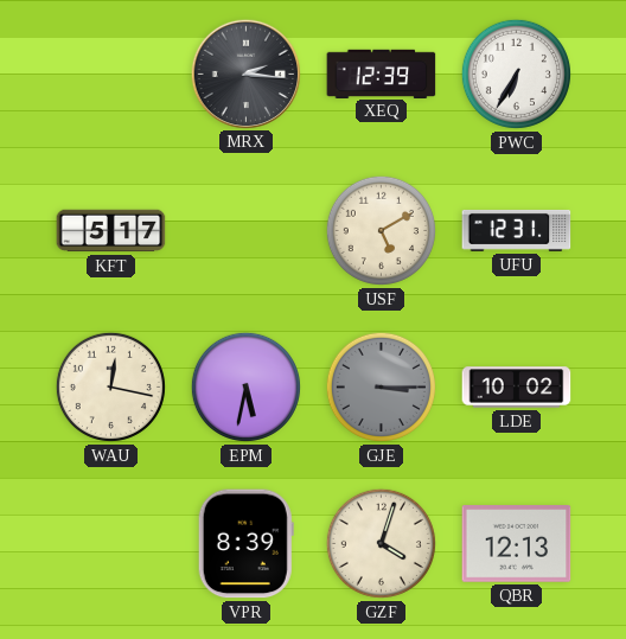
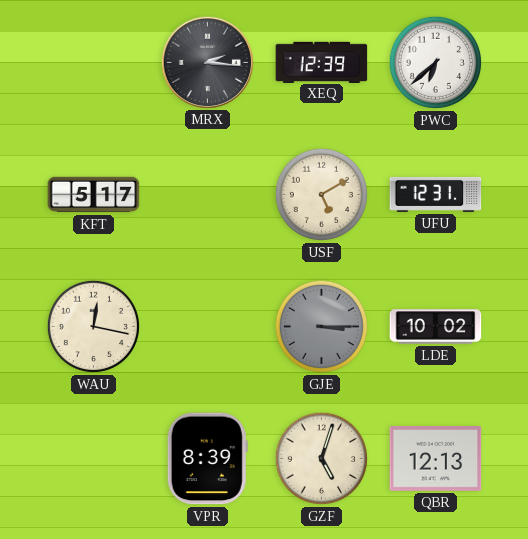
PWC: 6:35 -> 6:38 (435, 62)
EPM: 5:32 -> none (245, 386)
GZF: 4:03 -> 5:03 (321, 458)
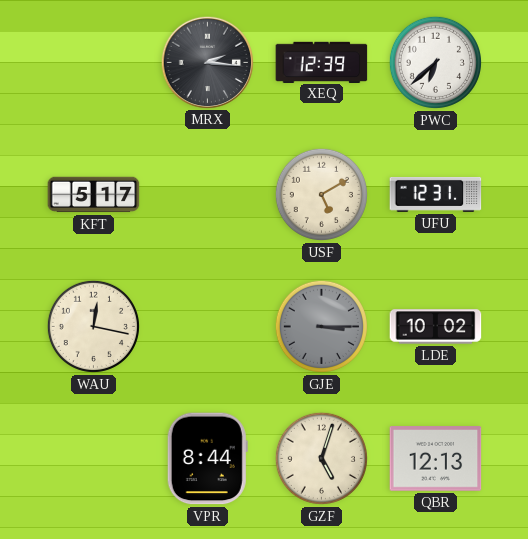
VPR: 8:39 -> 8:44 (207, 459)
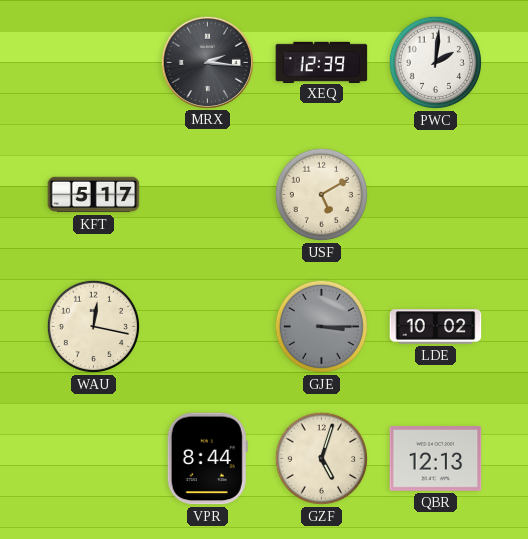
PWC: 6:38 -> 2:01 (435, 62)
UFU: 12:31 -> none (436, 194)
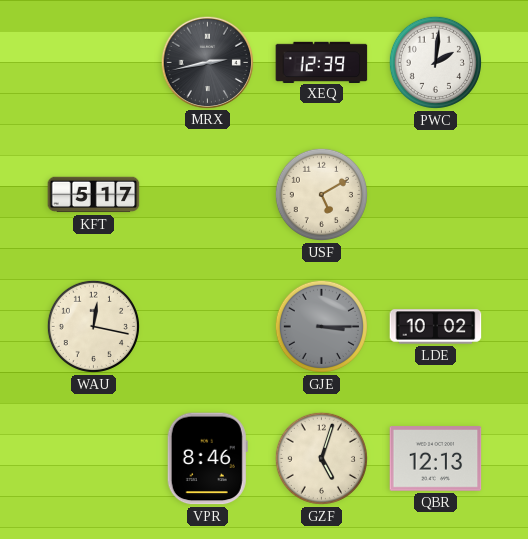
MRX: 2:16 -> 2:43 (207, 62)
VPR: 8:44 -> 8:46 (207, 459)
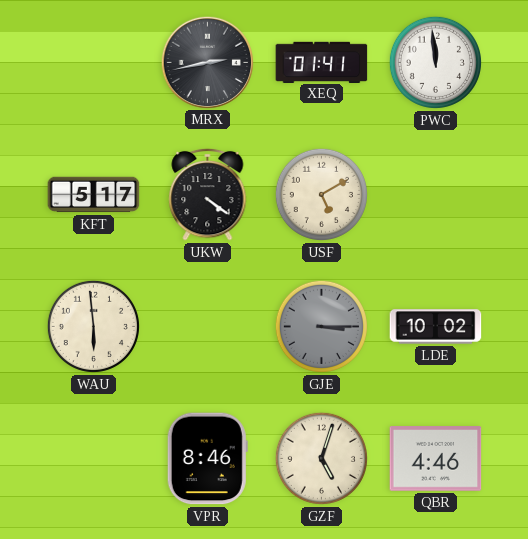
XEQ: 12:39 -> 01:41 (322, 62)
PWC: 2:01 -> 11:59 (435, 62)
UKW: none -> 4:21 (208, 194)
WAU: 12:17 -> 5:59 (93, 326)
QBR: 12:13 -> 4:46 (436, 459)
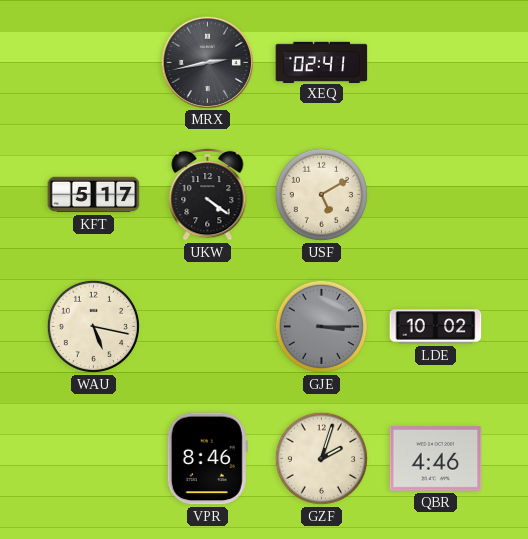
XEQ: 01:41 -> 02:41 (322, 62)
PWC: 11:59 -> none (435, 62)
WAU: 5:59 -> 5:17 (93, 326)
GZF: 5:03 -> 2:03 (321, 458)
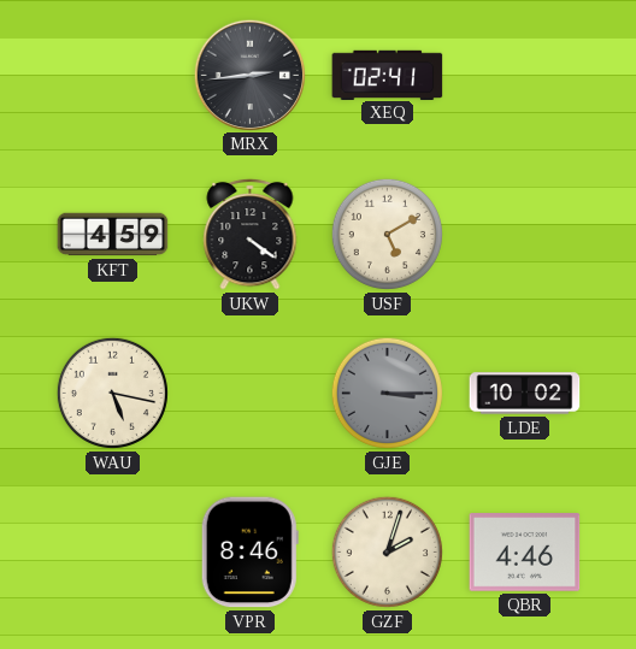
MRX: 2:43 -> 2:44 (249, 75)
KFT: 5:17 -> 4:59 (113, 235)
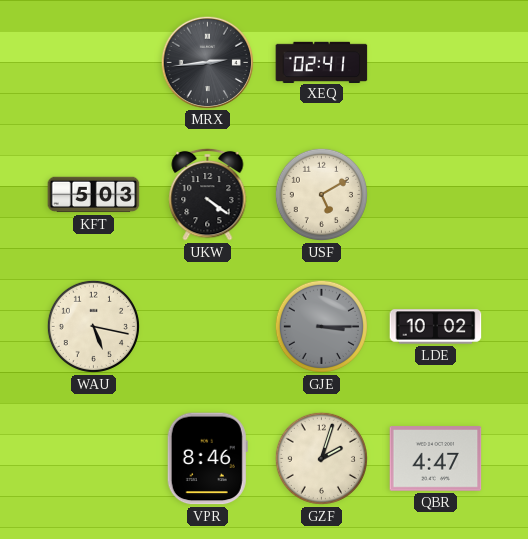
KFT: 4:59 -> 5:03 (94, 195)
QBR: 4:46 -> 4:47 (436, 459)
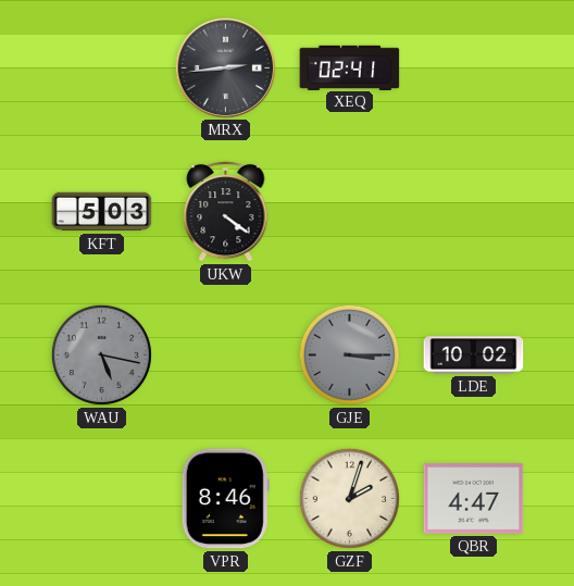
USF: 5:10 -> none (321, 194)
WAU dial: cream -> grey (101, 354)
